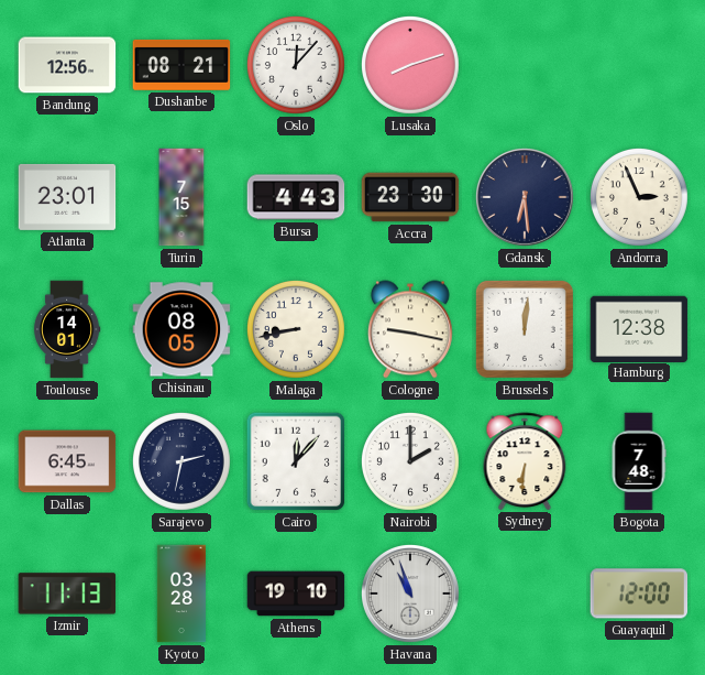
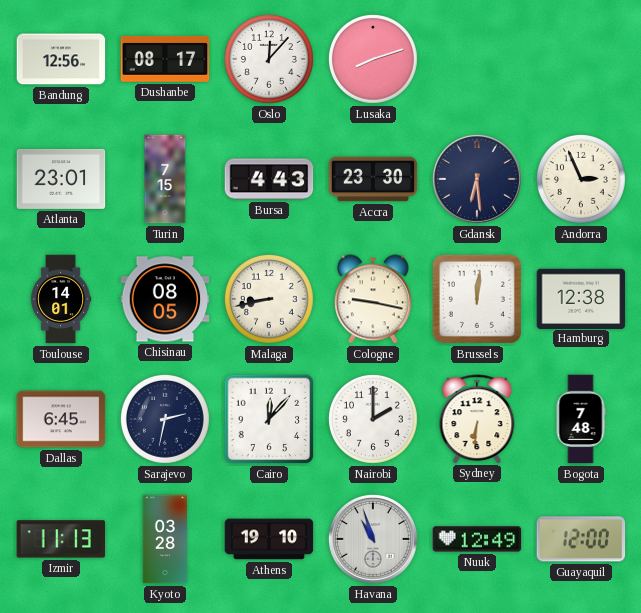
Dushanbe: 08:21 -> 08:17 (165, 59)
Nuuk: none -> 12:49 (477, 539)
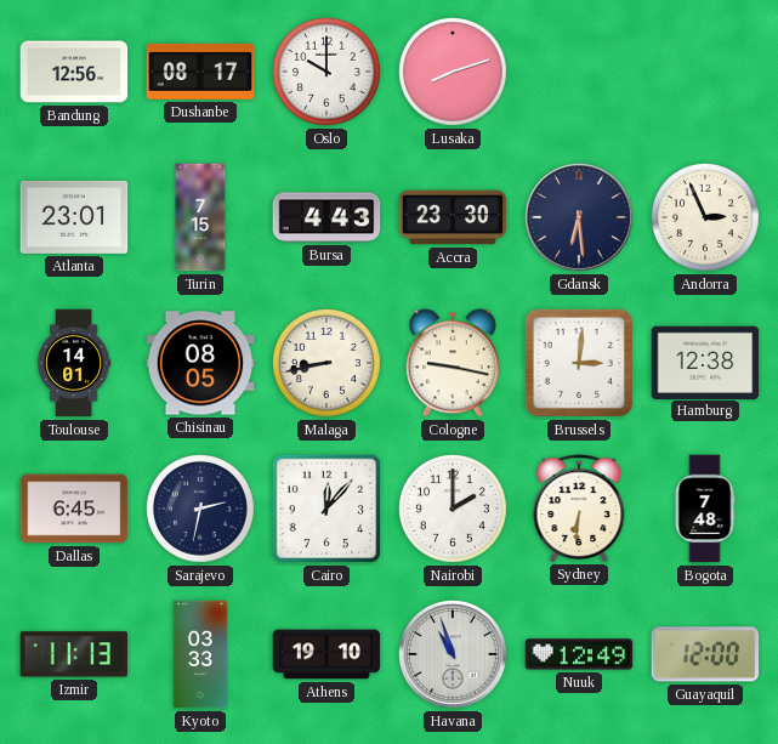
Oslo: 12:07 -> 10:00 (326, 72)
Brussels: 12:01 -> 3:01 (579, 363)
Kyoto: 03:28 -> 03:33 (200, 654)
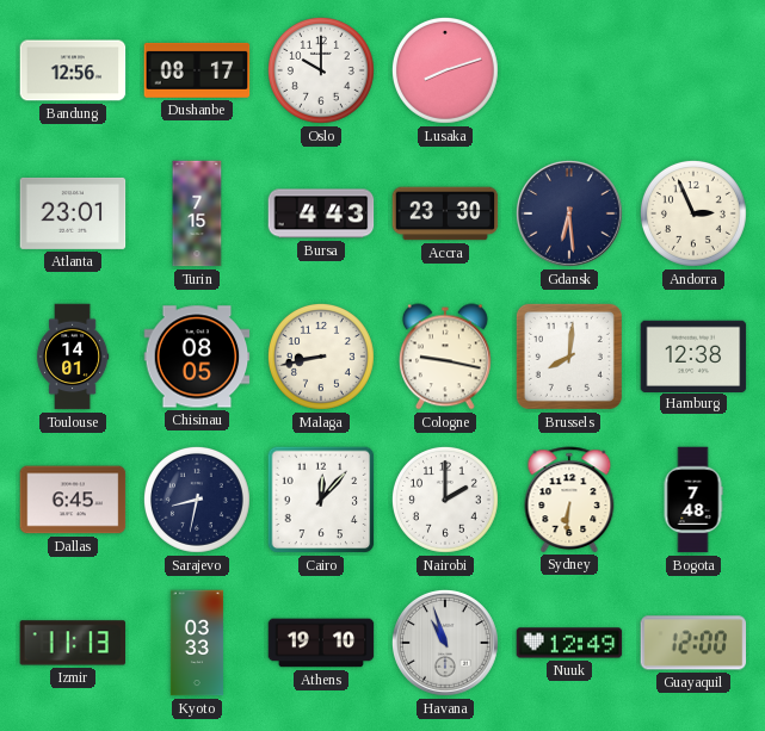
Brussels: 3:01 -> 8:01 (569, 357)
Sarajevo: 2:32 -> 8:32 (197, 500)
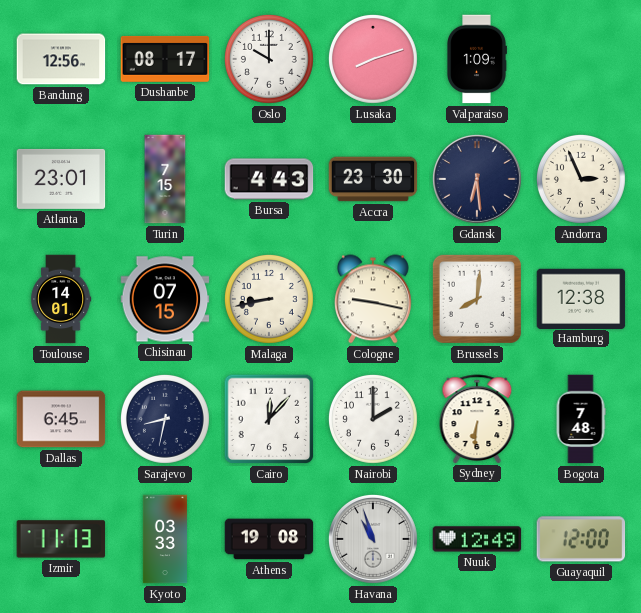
Valparaiso: none -> 1:09 (477, 59)
Chisinau: 08:05 -> 07:15 (165, 299)
Athens: 19:10 -> 19:08 (269, 539)
